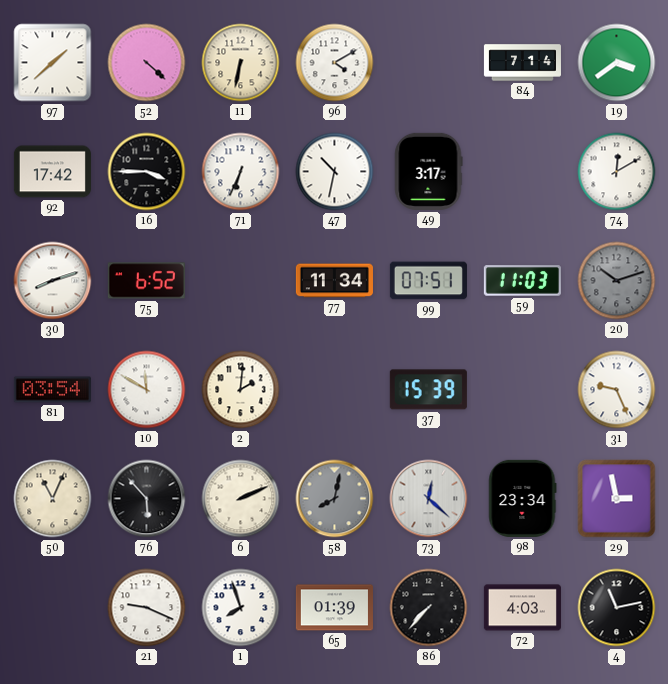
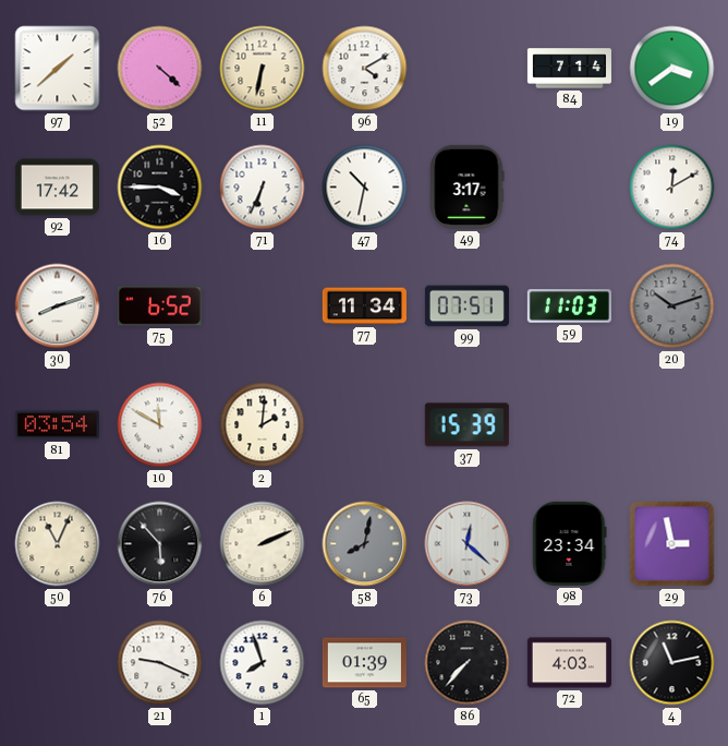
31: 9:26 -> none (617, 390)
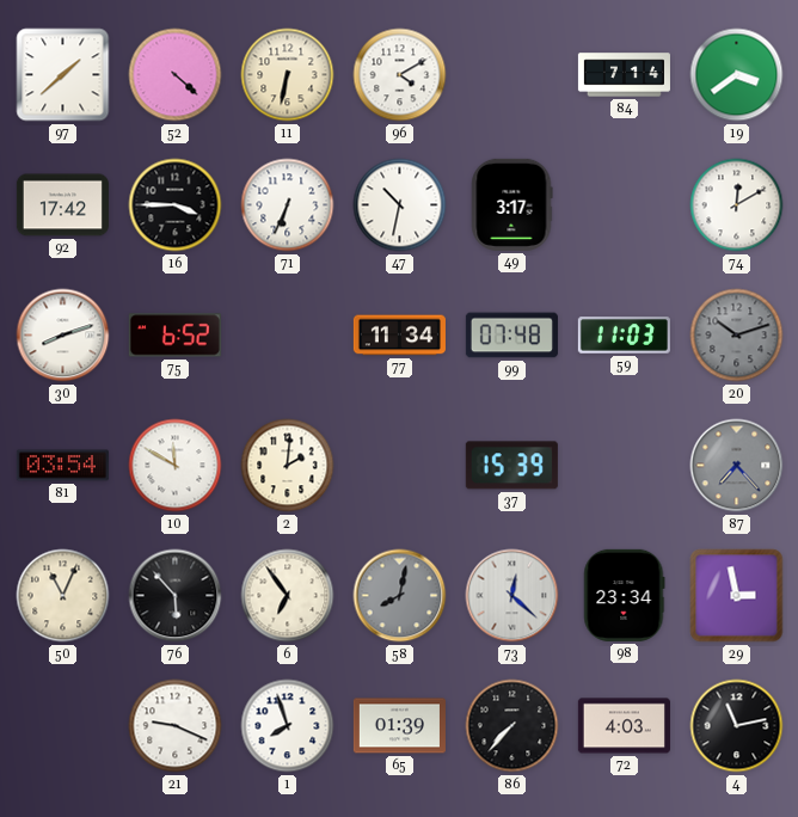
99: 07:51 -> 07:48 (511, 336)
87: none -> 7:23 (737, 466)
6: 2:11 -> 6:54 (288, 596)
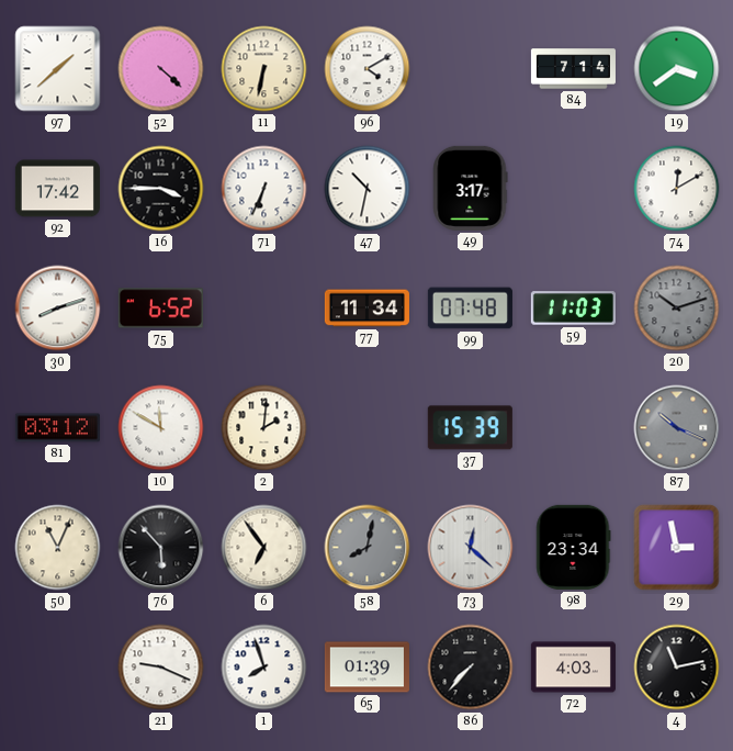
81: 03:54 -> 03:12 (57, 428)
87: 7:23 -> 10:19 (677, 428)
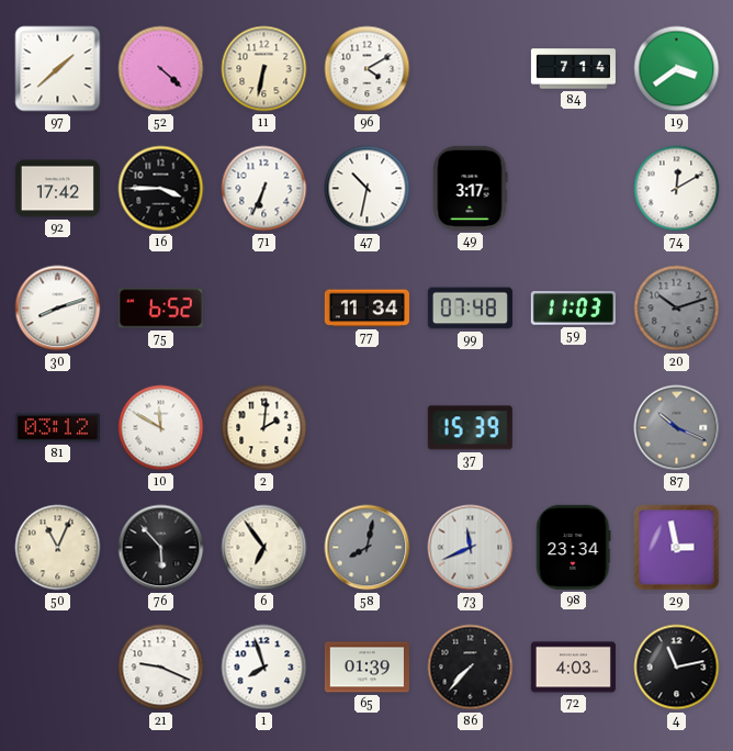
73: 12:22 -> 11:41 (471, 548)
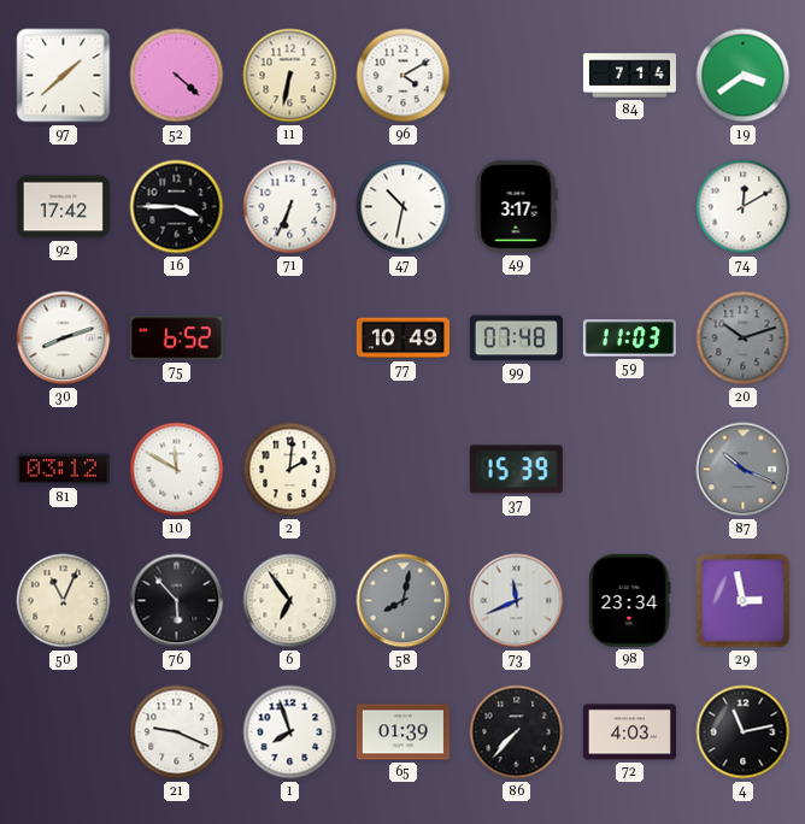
77: 11:34 -> 10:49 (402, 339)
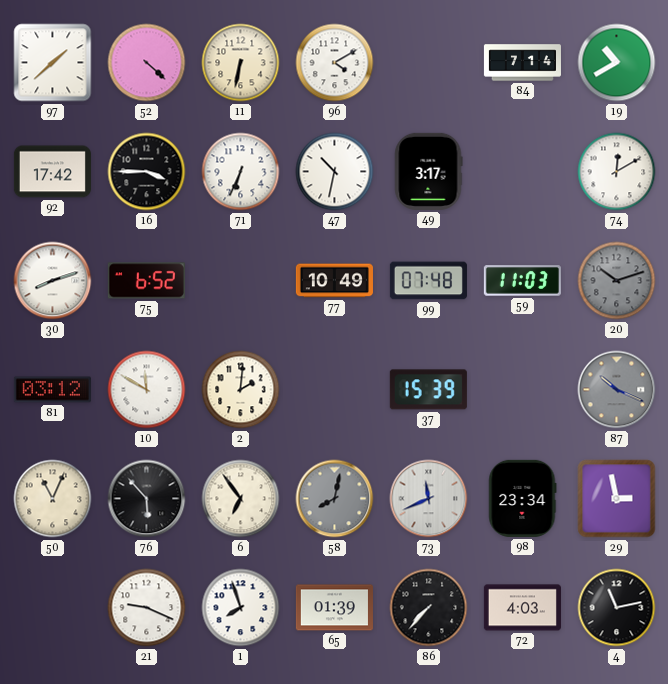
19: 3:39 -> 10:40 (617, 63)
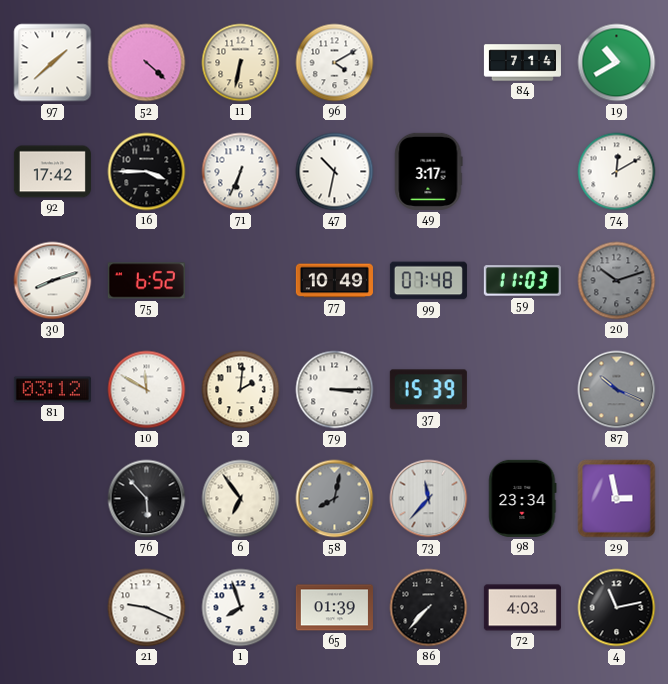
79: none -> 3:15 (335, 390)
50: 11:04 -> none (53, 499)
73: 11:41 -> 11:37 (429, 499)
